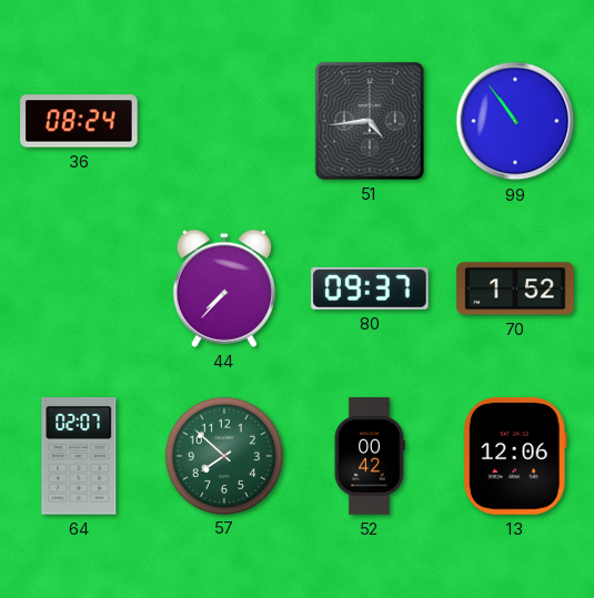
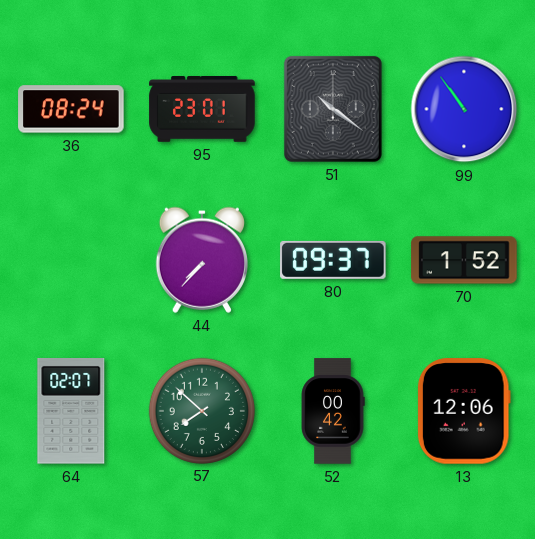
95: none -> 23:01 (202, 109)
51: 4:44 -> 10:21 (333, 109)
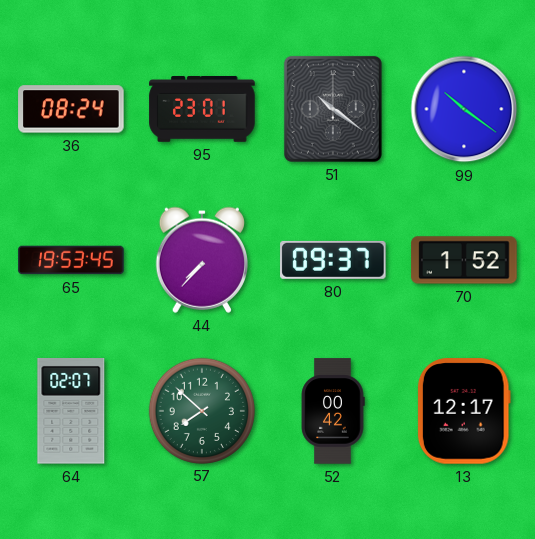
99: 10:54 -> 10:21 (464, 109)
65: none -> 19:53 (71, 260)
13: 12:06 -> 12:17 (464, 411)
